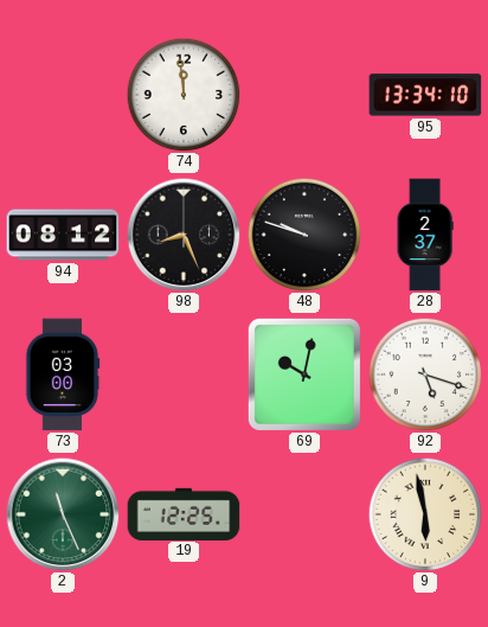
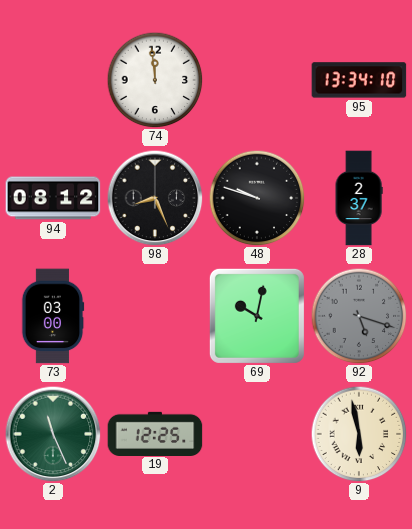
92 dial: white -> grey (359, 316)
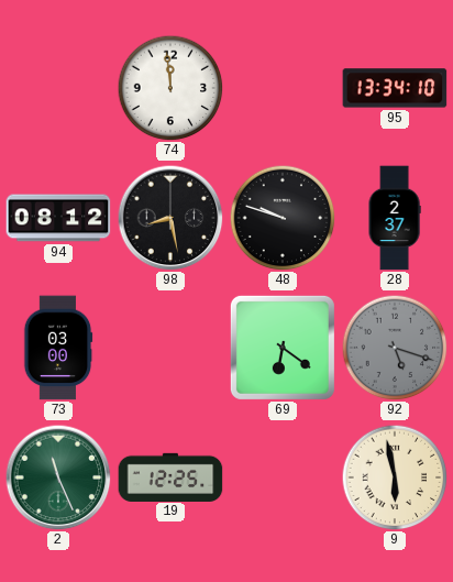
98: 8:26 -> 8:28 (170, 218)
69: 10:02 -> 6:21 (283, 348)
